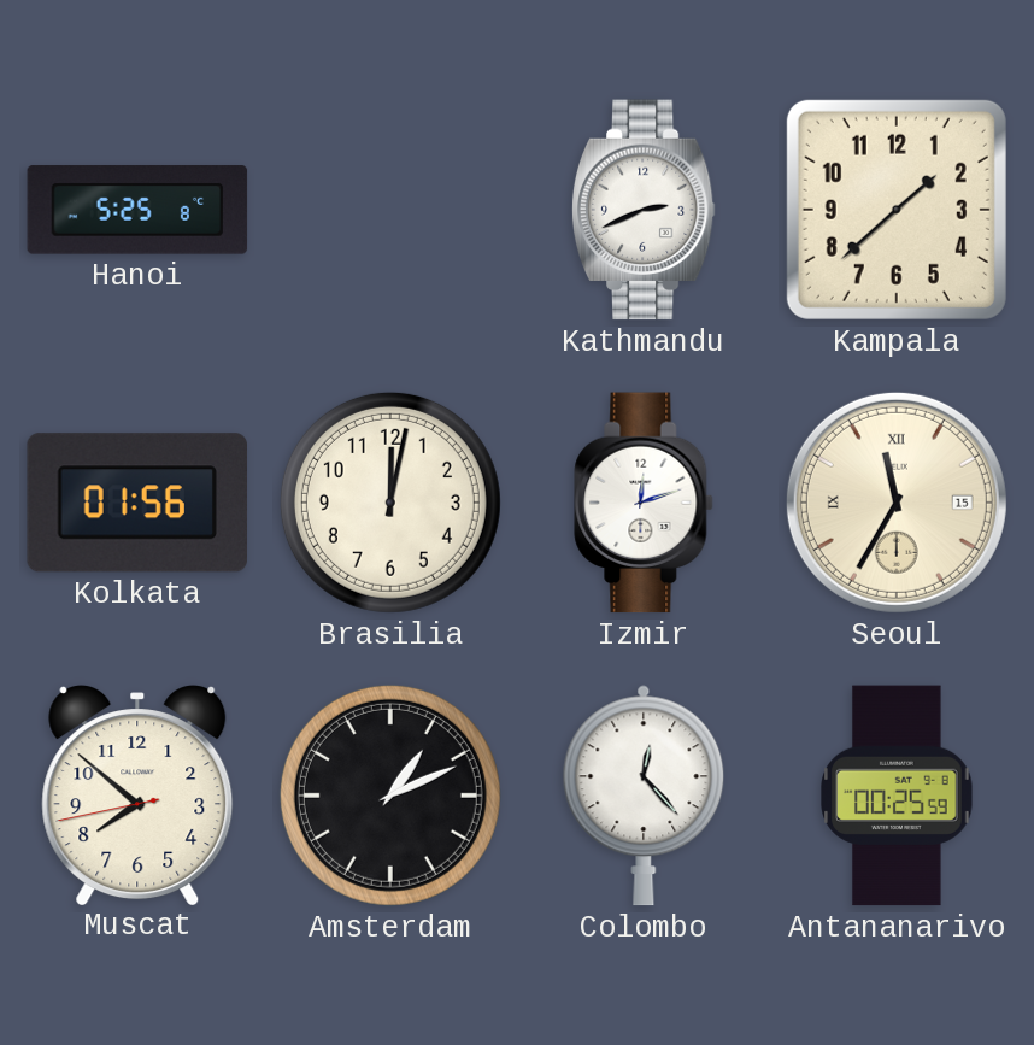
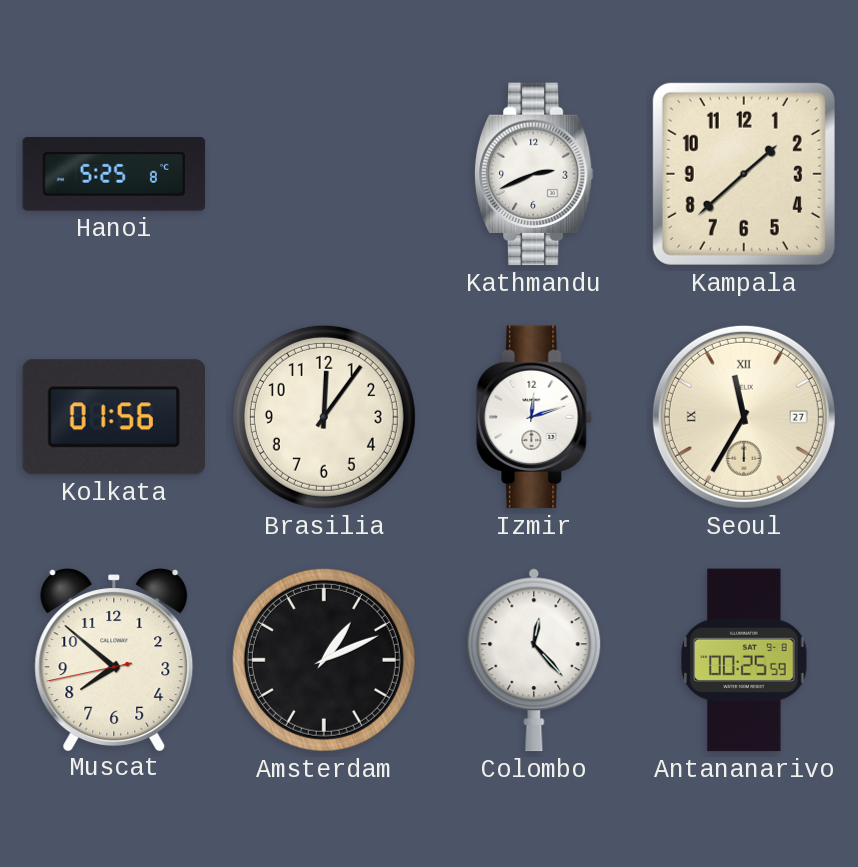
Brasilia: 12:02 -> 12:06 (324, 417)
Seoul date: 15 -> 27 (744, 417)
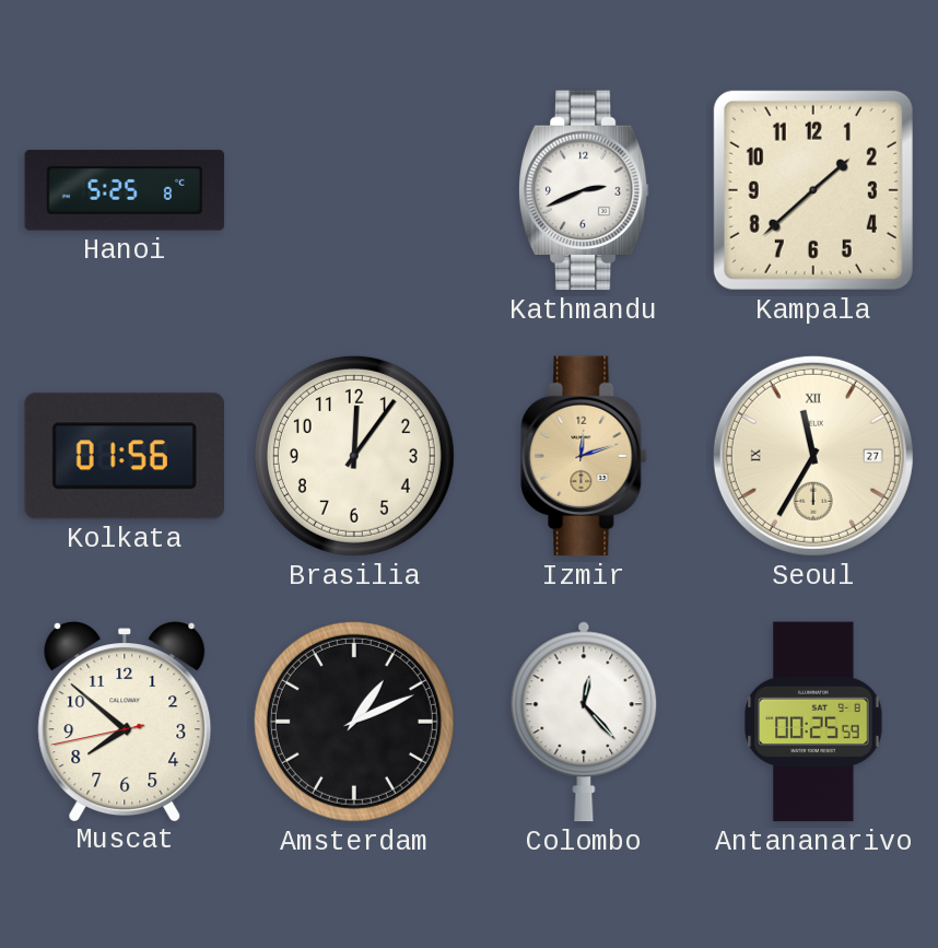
Izmir dial: white -> champagne (584, 456)
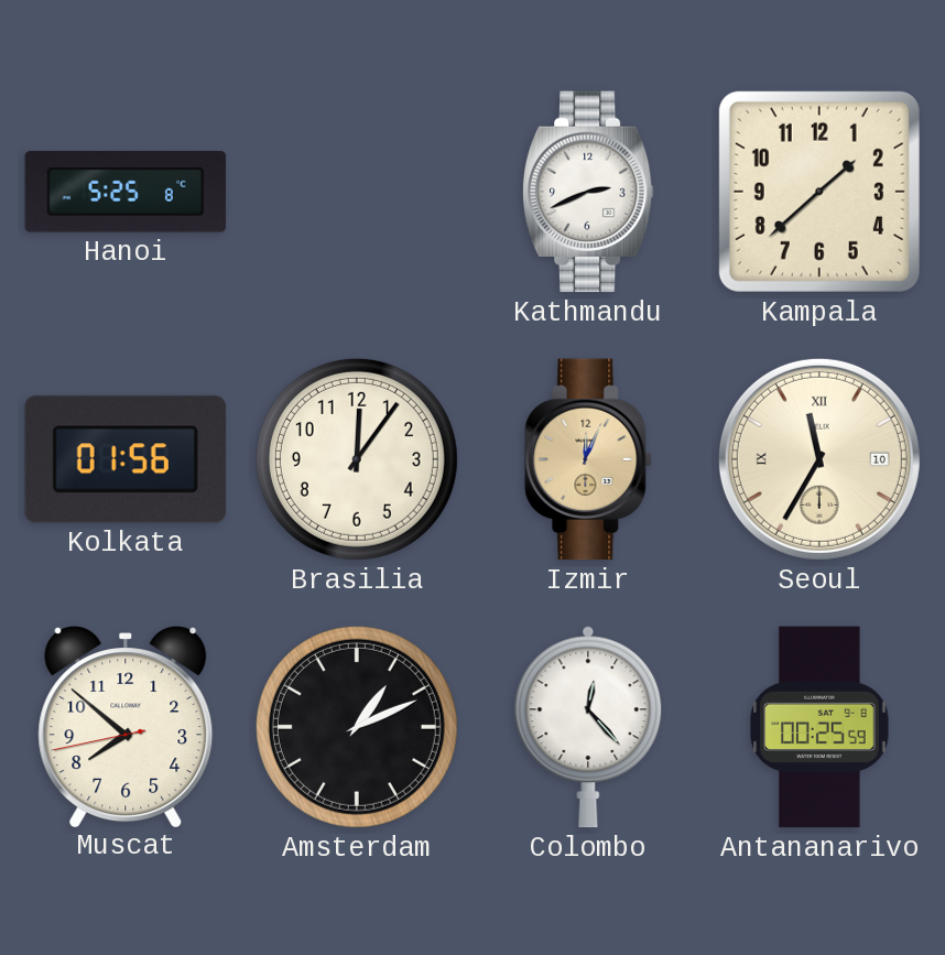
Izmir: 12:12 -> 12:04 (588, 459)
Seoul date: 27 -> 10 (819, 459)
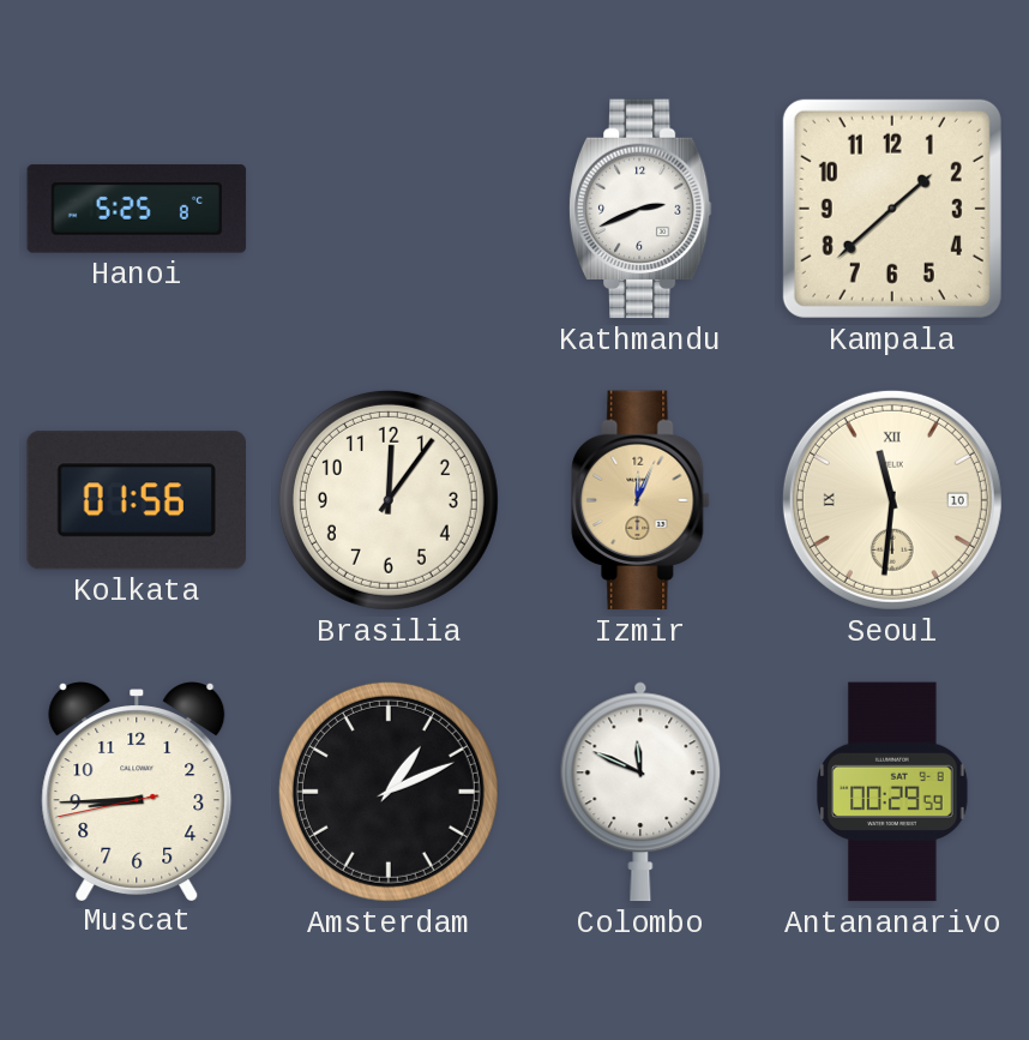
Seoul: 11:35 -> 11:31 (892, 500)
Muscat: 7:51 -> 8:44 (137, 790)
Colombo: 12:23 -> 11:49 (640, 792)
Antananarivo: 00:25 -> 00:29 (892, 792)
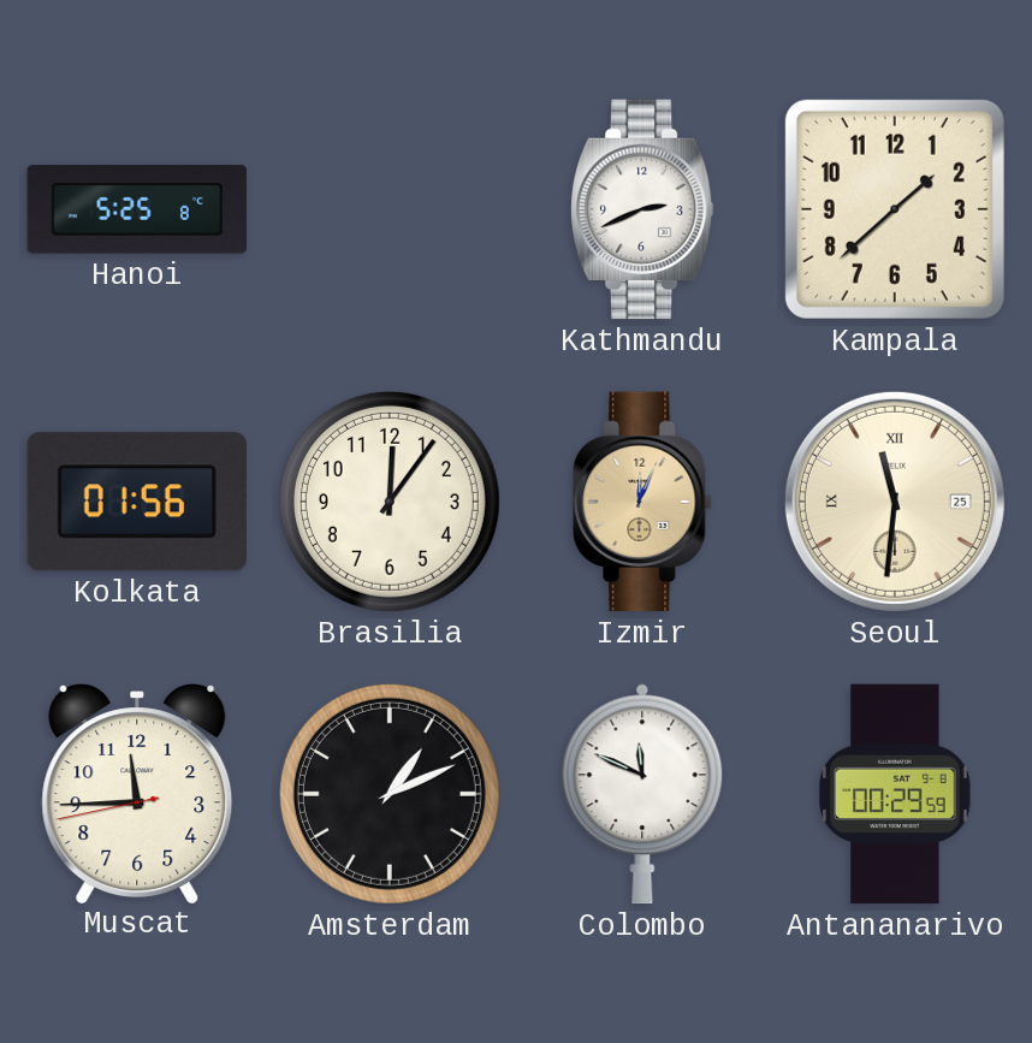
Seoul date: 10 -> 25 (895, 502)
Muscat: 8:44 -> 11:44 (137, 793)
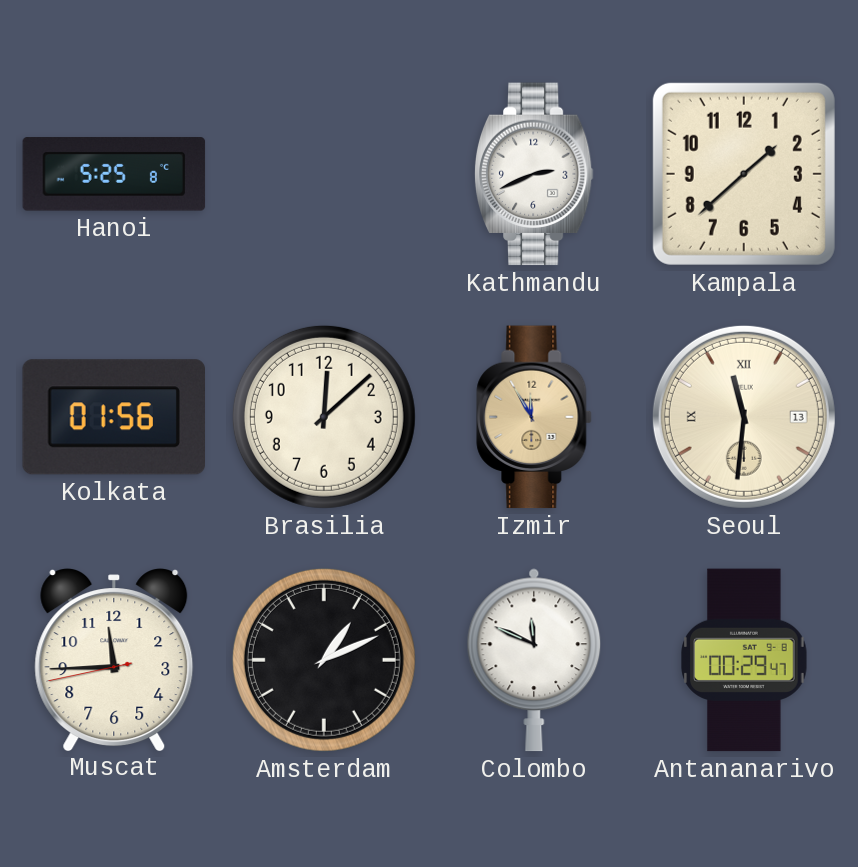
Brasilia: 12:06 -> 12:08 (324, 417)
Izmir: 12:04 -> 11:55 (534, 417)
Seoul date: 25 -> 13 (744, 417)
Antananarivo: 00:29:59 -> 00:29:47 (744, 660)
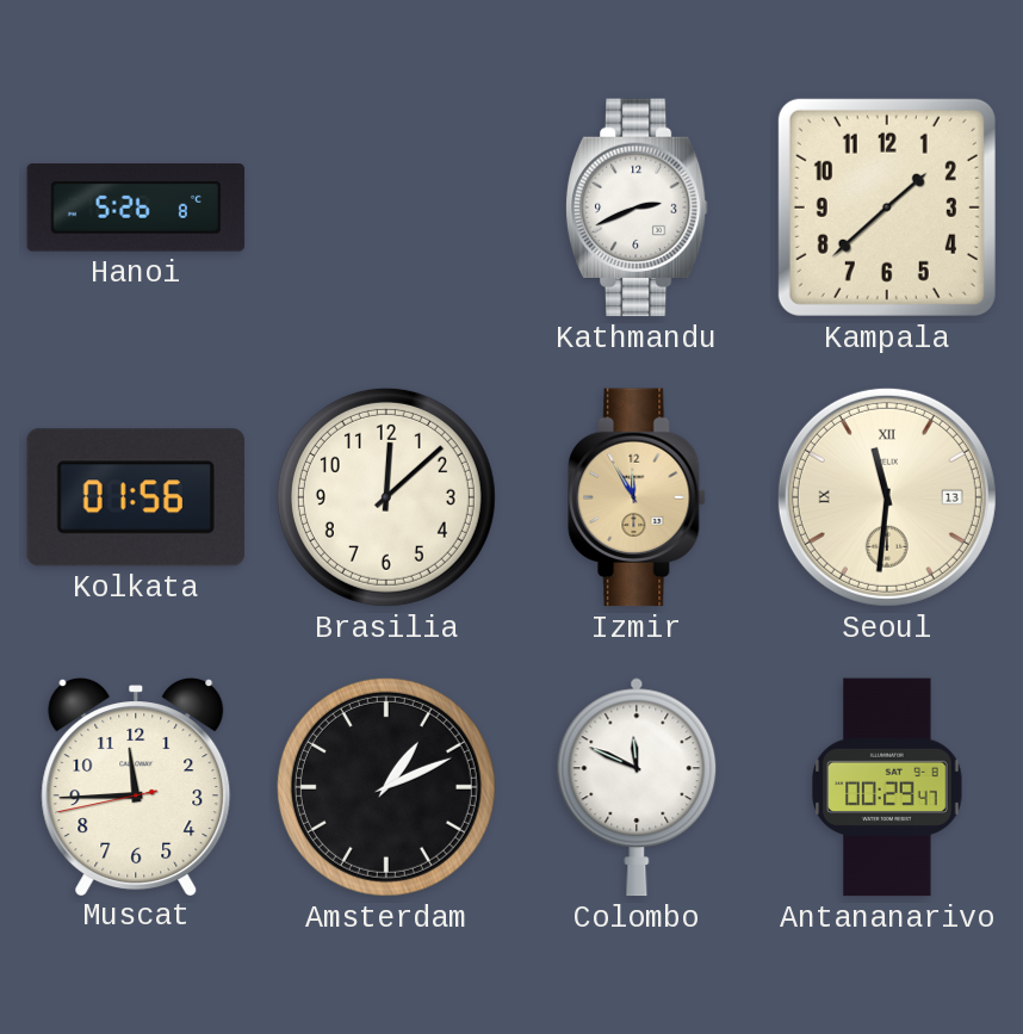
Hanoi: 5:25 -> 5:26 (136, 208)
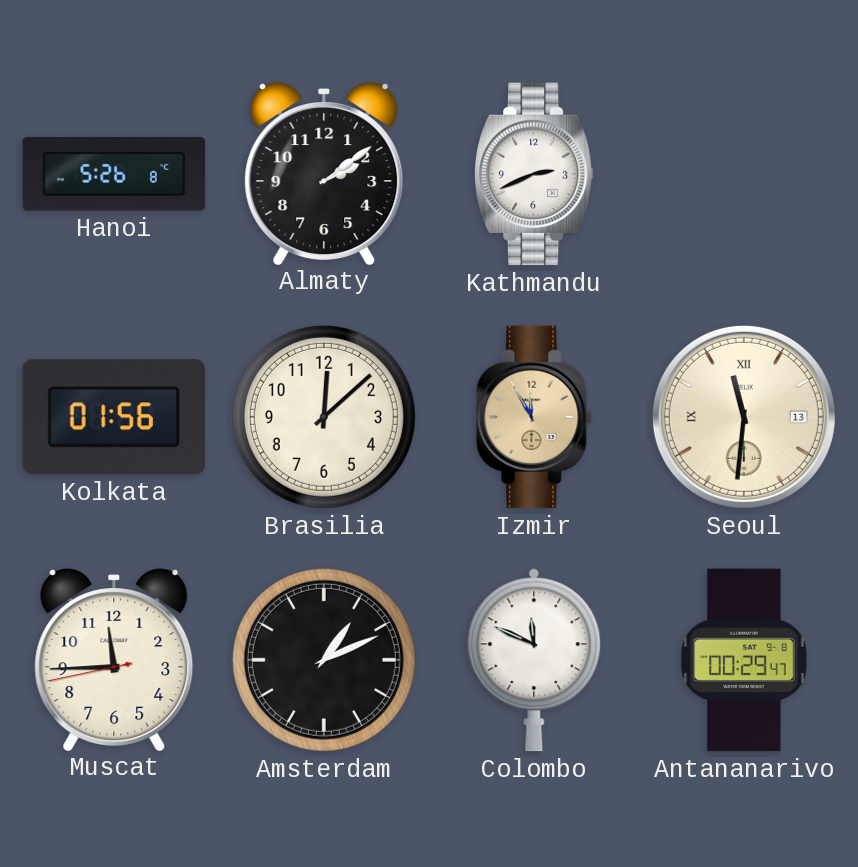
Almaty: none -> 2:09 (324, 173)
Kampala: 1:38 -> none (887, 208)
